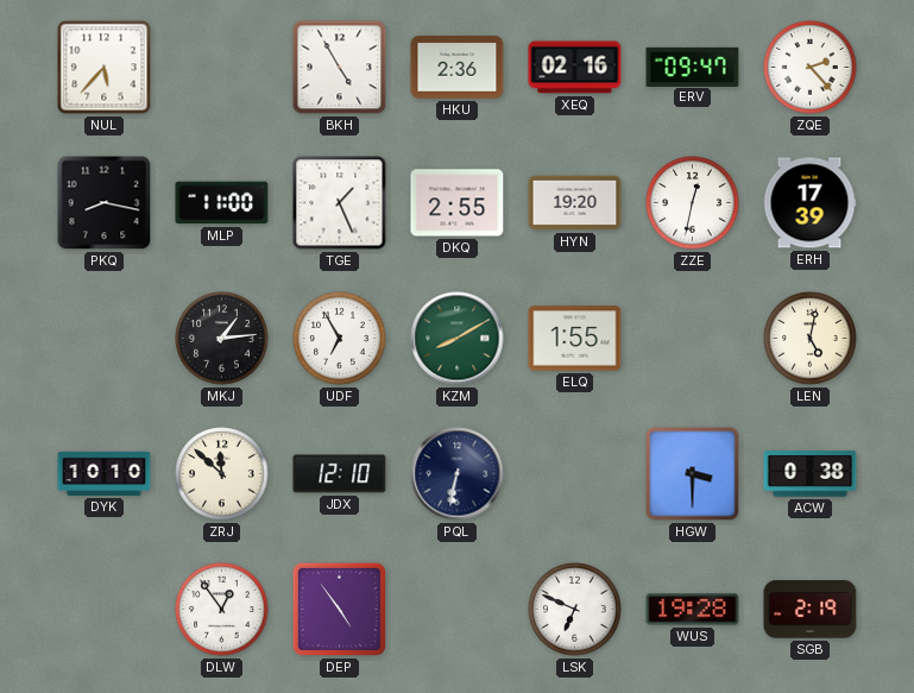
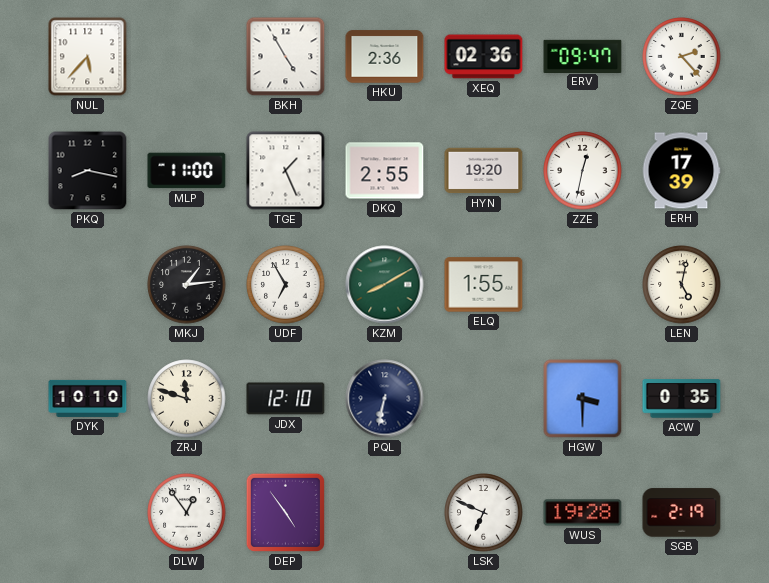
XEQ: 02:16 -> 02:36 (484, 57)
ZRJ: 11:52 -> 11:48 (187, 399)
ACW: 0:38 -> 0:35 (682, 399)
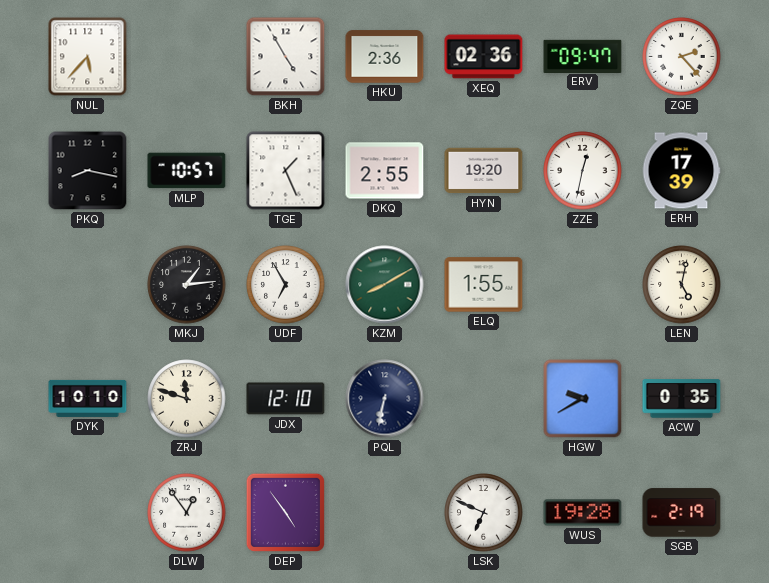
MLP: 11:00 -> 10:57 (187, 171)
HGW: 3:30 -> 9:40 (583, 399)
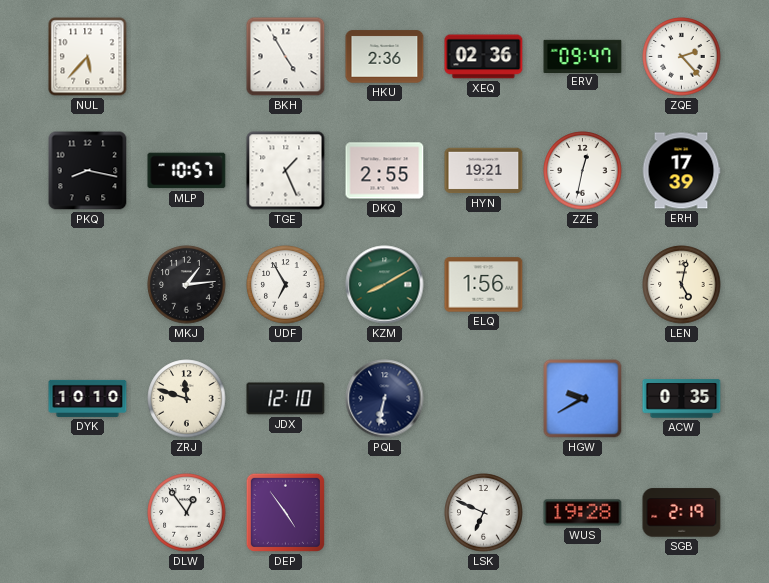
HYN: 19:20 -> 19:21 (484, 171)
ELQ: 1:55 -> 1:56 (484, 285)
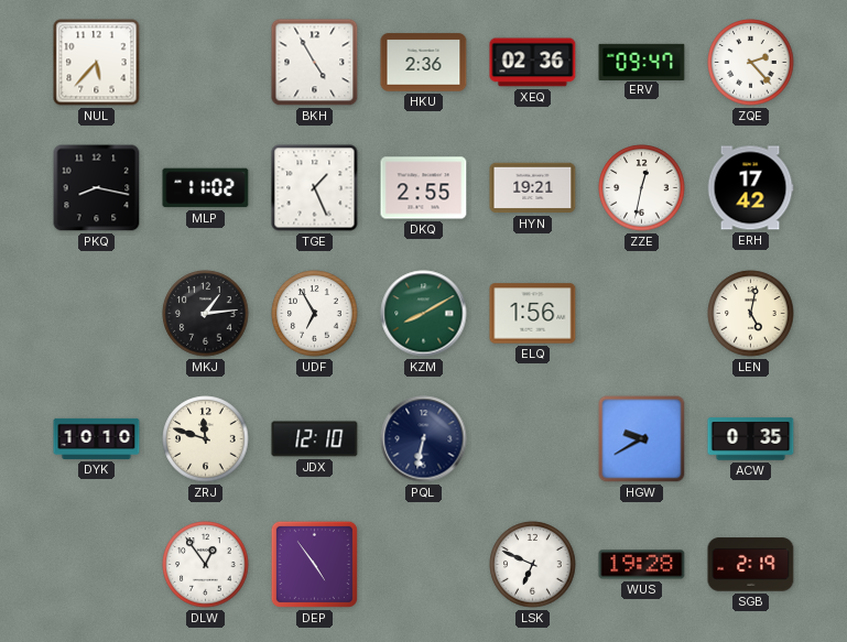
MLP: 10:57 -> 11:02 (206, 188)
ERH: 17:39 -> 17:42 (750, 188)
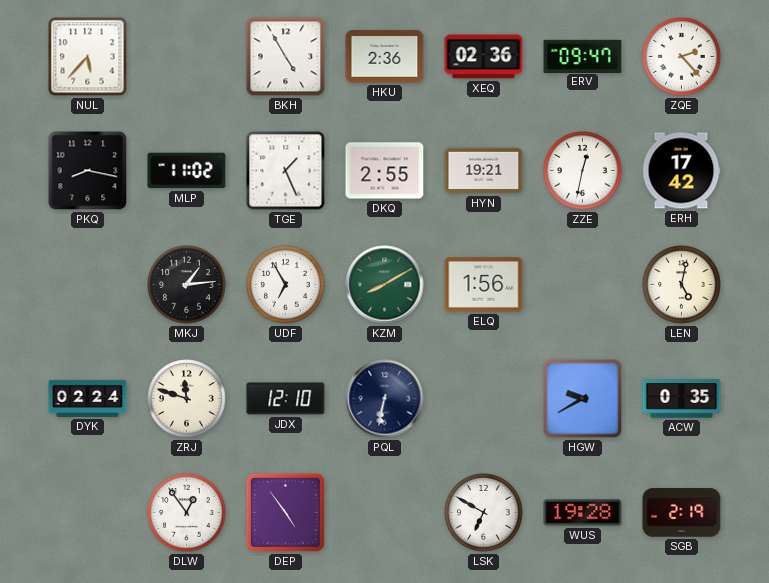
DYK: 10:10 -> 02:24 (88, 398)
LSK: 6:49 -> 6:50 (484, 513)
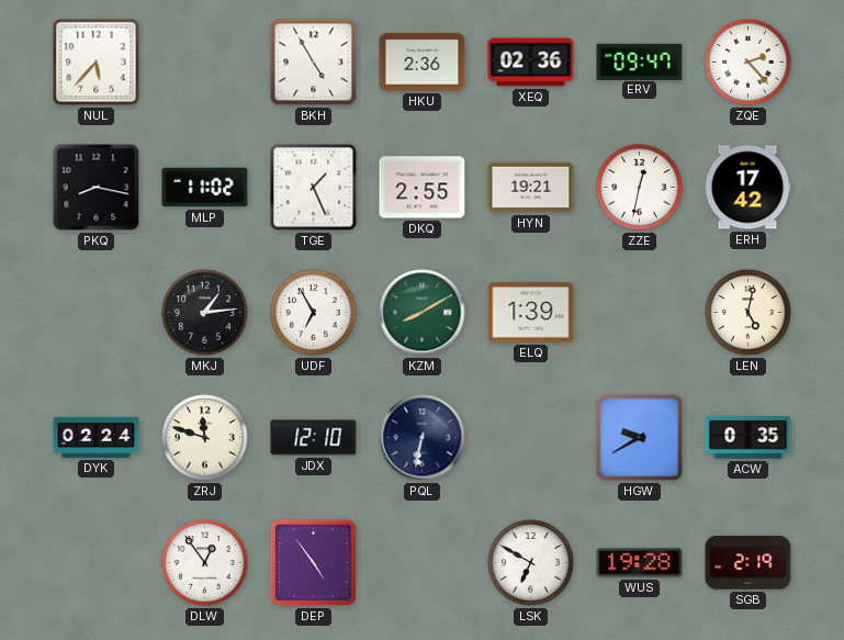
ELQ: 1:56 -> 1:39 (531, 313)
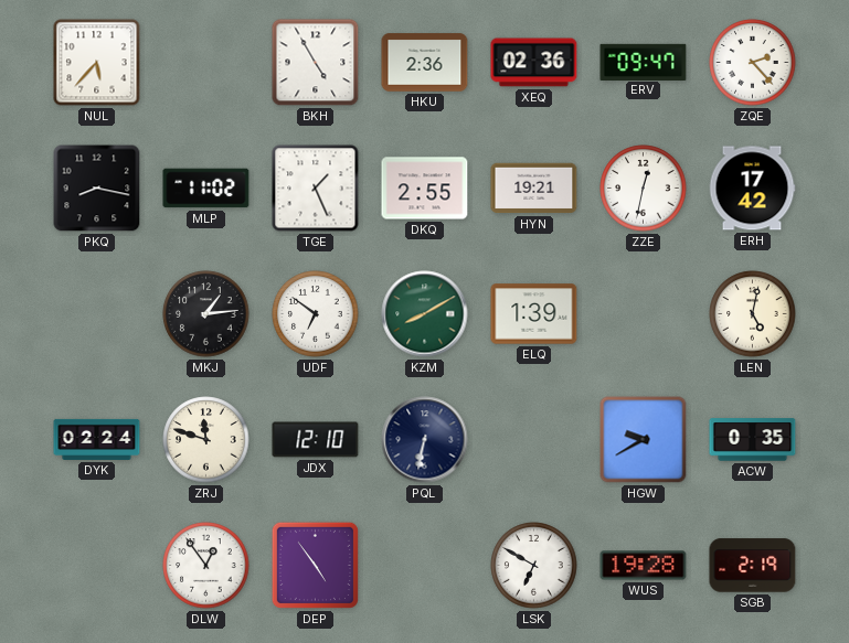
UDF: 6:55 -> 6:51 (316, 314)
